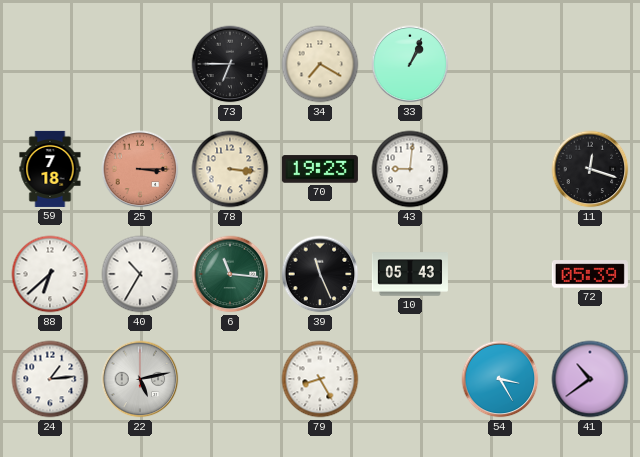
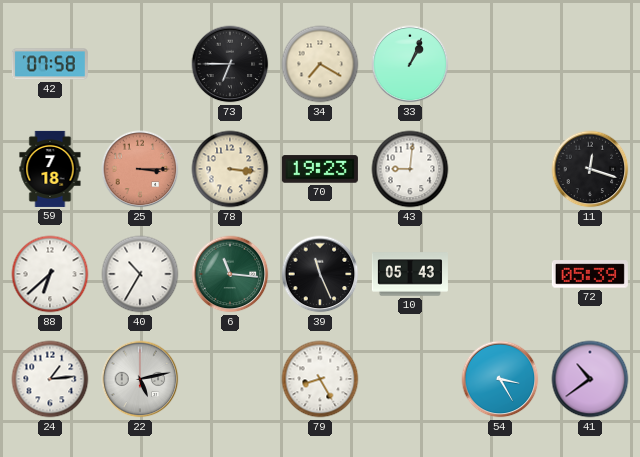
42: none -> 07:58 (50, 64)
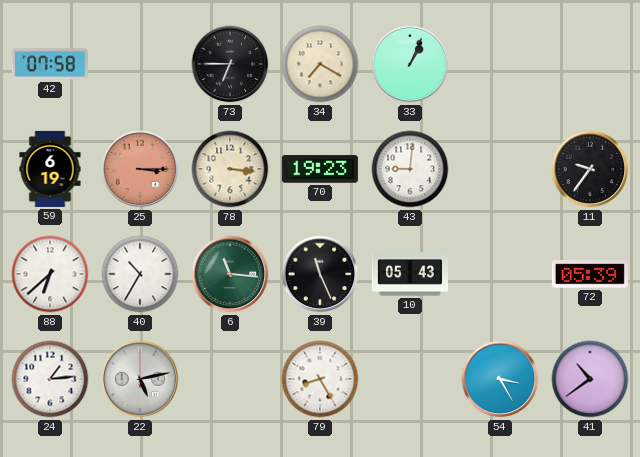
59: 7:18 -> 6:19 (50, 169)
11: 12:18 -> 9:36 (590, 169)
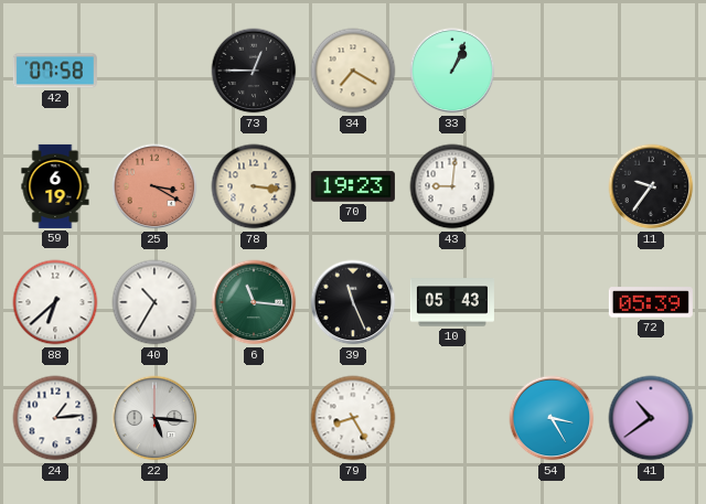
73: 6:45 -> 12:45 (254, 71)
25: 3:15 -> 3:20 (154, 186)
22: 5:13 -> 5:16 (154, 418)
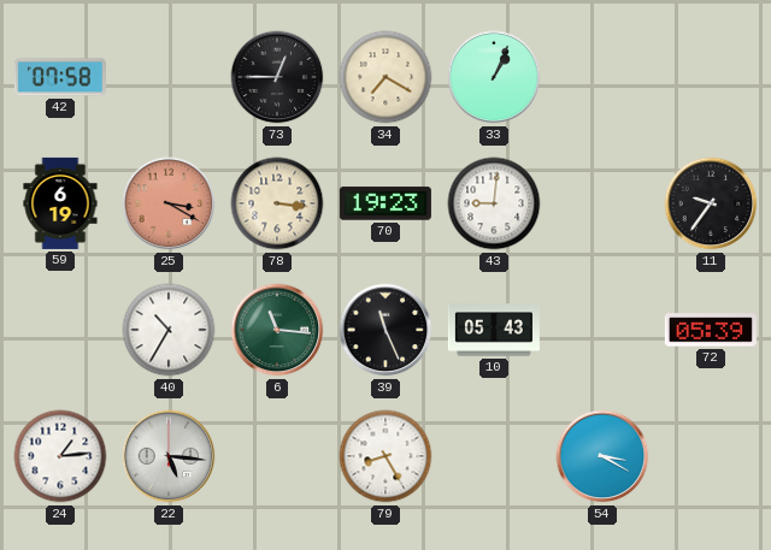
88: 6:38 -> none (55, 302)
54: 3:25 -> 3:20 (602, 456)
41: 10:39 -> none (651, 418)
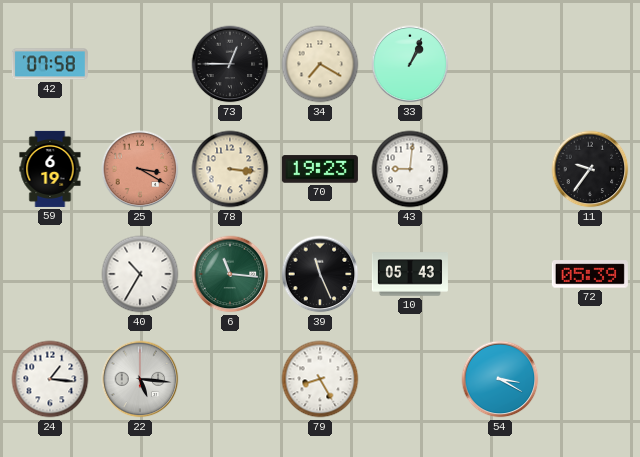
24: 1:14 -> 1:16 (50, 379)
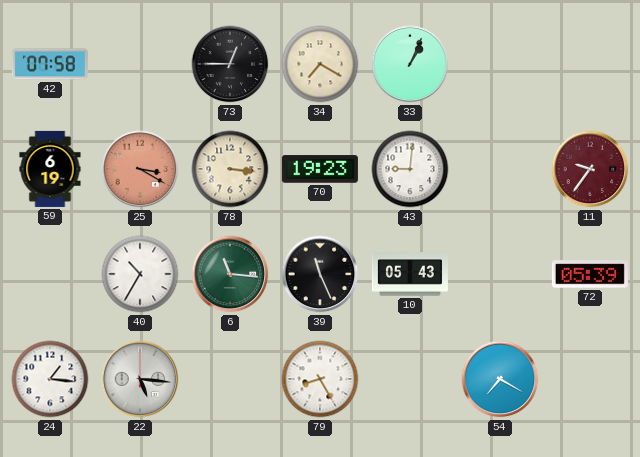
11 dial: black -> burgundy (590, 169)
54: 3:20 -> 7:20 (500, 379)
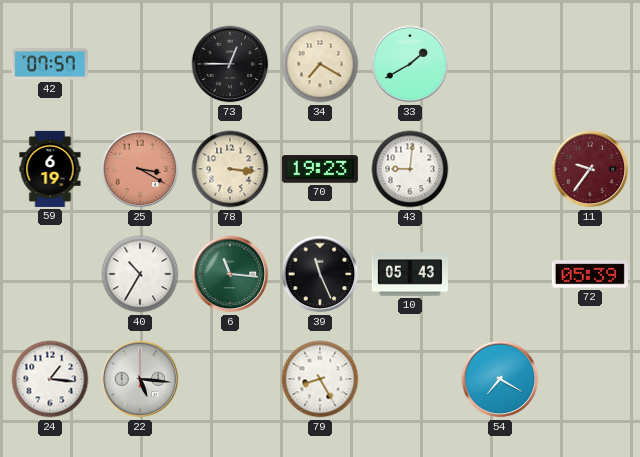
42: 07:58 -> 07:57 (50, 64)
33: 1:04 -> 1:40 (410, 64)
